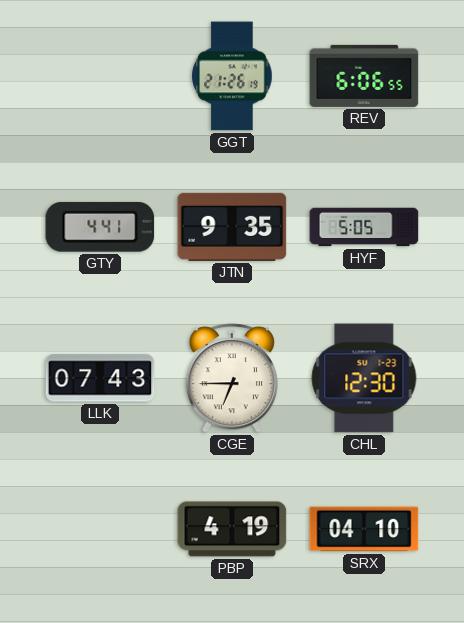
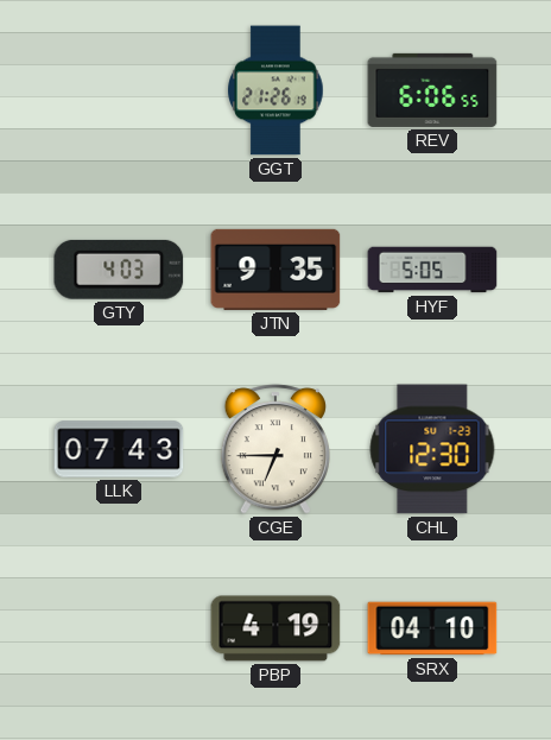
GTY: 4:41 -> 4:03 (119, 270)
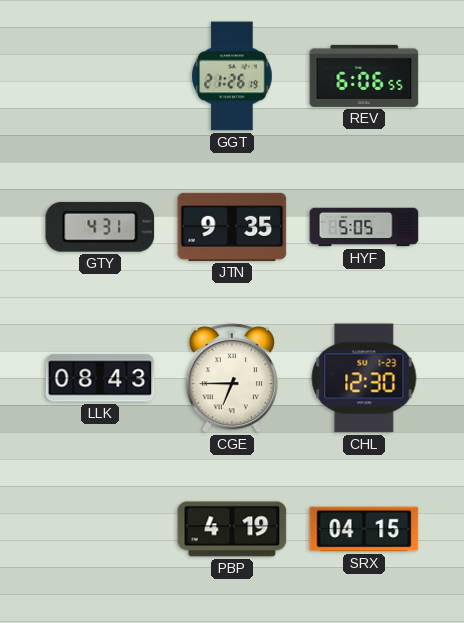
GTY: 4:03 -> 4:31 (100, 227)
LLK: 07:43 -> 08:43 (100, 378)
SRX: 04:10 -> 04:15 (364, 529)
